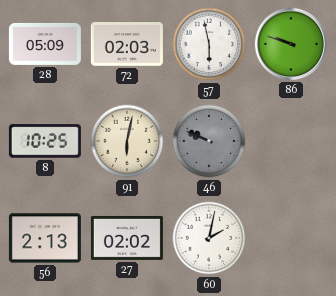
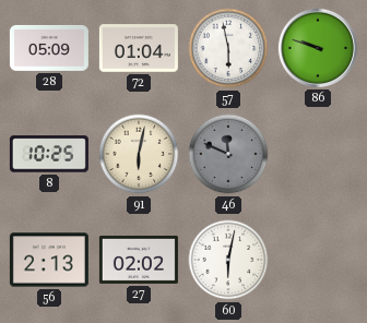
72: 02:03 -> 01:04 (139, 48)
46: 9:49 -> 11:49 (228, 154)
60: 2:02 -> 6:02 (228, 260)
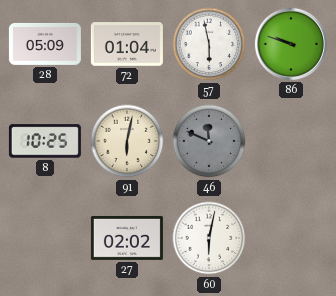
56: 2:13 -> none (49, 260)
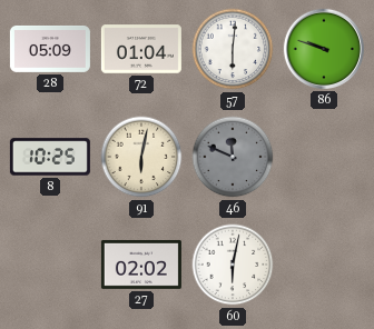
57: 5:58 -> 6:01 (233, 49)
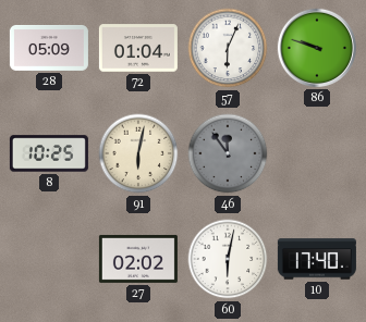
57: 6:01 -> 6:04 (228, 48)
46: 11:49 -> 11:54 (228, 153)
10: none -> 17:40 (317, 259)
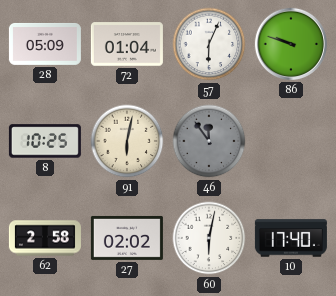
62: none -> 2:58 (45, 238)
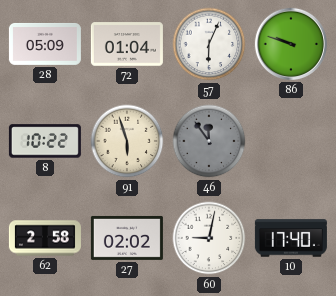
8: 10:25 -> 10:22 (45, 141)
91: 6:02 -> 5:57 (127, 141)
60: 6:02 -> 9:02 (209, 238)
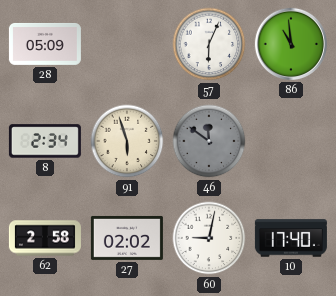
72: 01:04 -> none (127, 44)
86: 9:48 -> 10:59 (291, 44)
8: 10:22 -> 2:34 (45, 141)
46: 11:54 -> 11:51 (209, 141)
